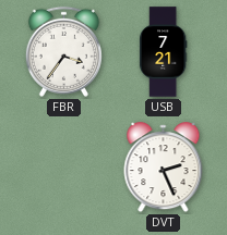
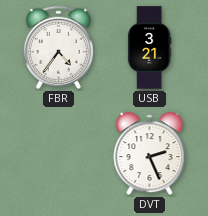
FBR: 3:36 -> 4:36 (58, 47)
USB: 7:21 -> 3:21 (149, 48)
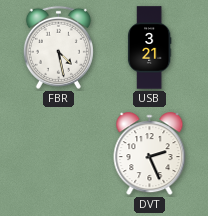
FBR: 4:36 -> 4:28 (58, 47)
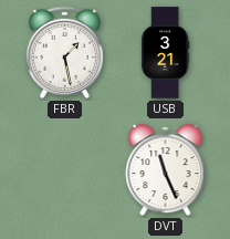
FBR: 4:28 -> 1:28 (64, 52)
DVT: 2:26 -> 11:26 (166, 170)
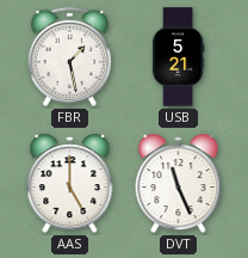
USB: 3:21 -> 5:21 (178, 57)
AAS: none -> 5:00 (70, 184)
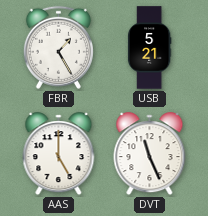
FBR: 1:28 -> 1:25 (58, 47)
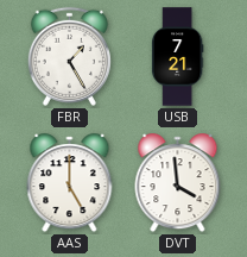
USB: 5:21 -> 7:21 (177, 57)
DVT: 11:26 -> 3:59 (178, 183)
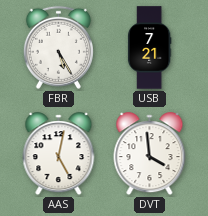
FBR: 1:25 -> 5:25 (58, 47)
AAS: 5:00 -> 5:02 (59, 154)
